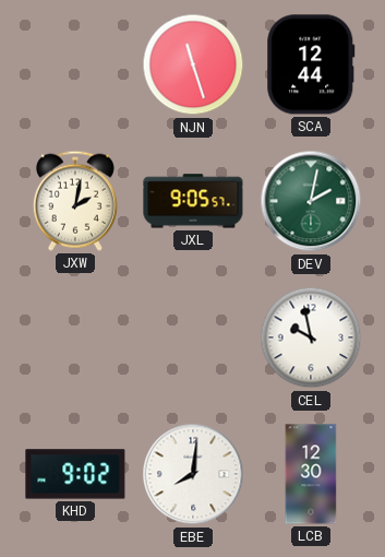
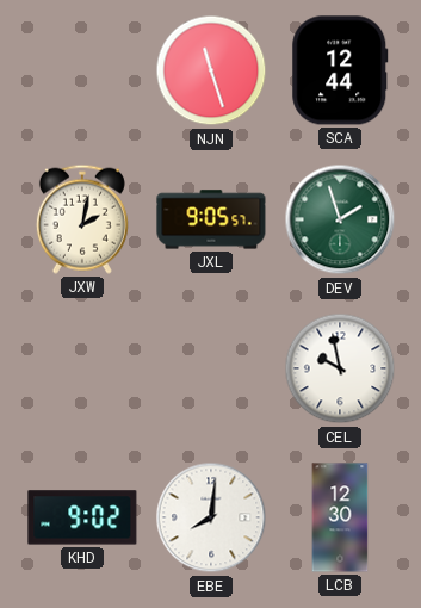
DEV: 2:02 -> 1:57 (340, 219)
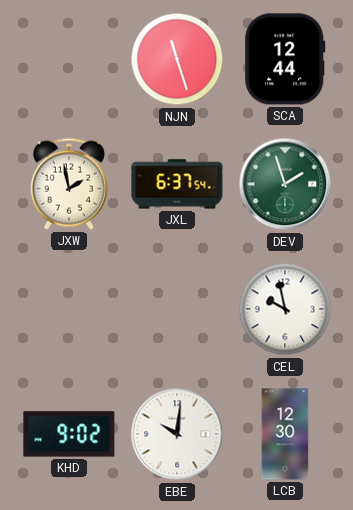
JXW: 2:02 -> 1:58 (69, 184)
JXL: 9:05 -> 6:37 (177, 184)
EBE: 8:01 -> 10:01 (177, 434)
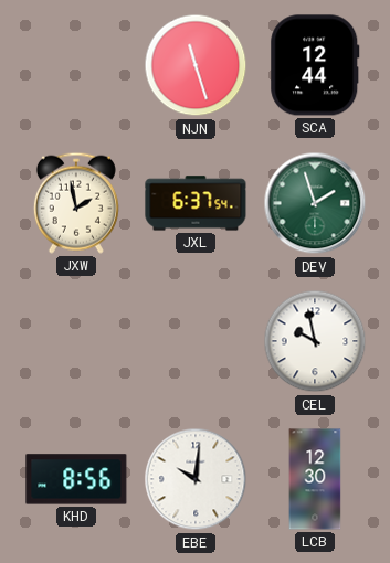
KHD: 9:02 -> 8:56 (76, 479)
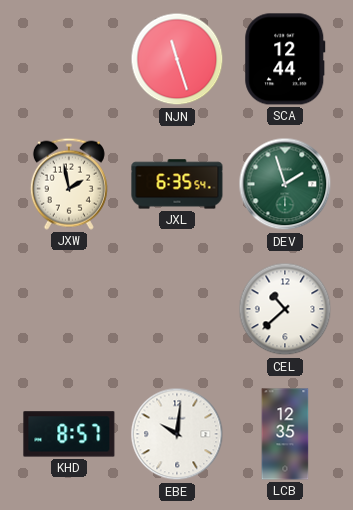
JXL: 6:37 -> 6:35 (177, 184)
CEL: 9:58 -> 10:38 (285, 309)
KHD: 8:56 -> 8:57 (69, 434)
LCB: 12:30 -> 12:35 (285, 434)
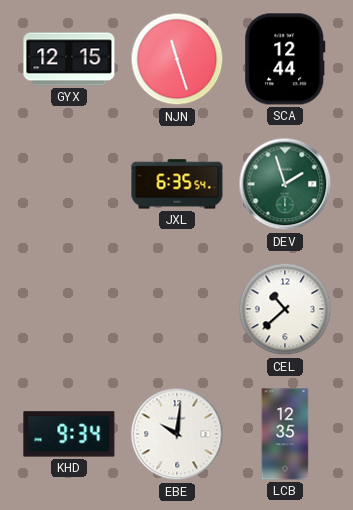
GYX: none -> 12:15 (69, 59)
JXW: 1:58 -> none (69, 184)
KHD: 8:57 -> 9:34 (69, 434)
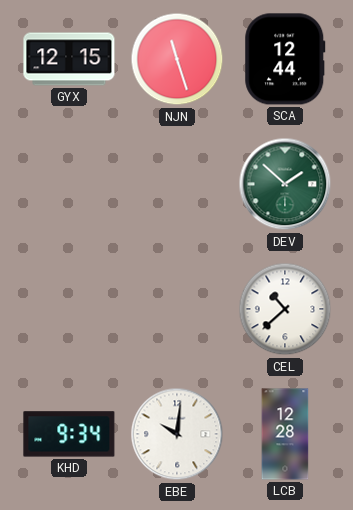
JXL: 6:35 -> none (177, 184)
DEV: 1:57 -> 1:52 (285, 184)
LCB: 12:35 -> 12:28 (285, 434)
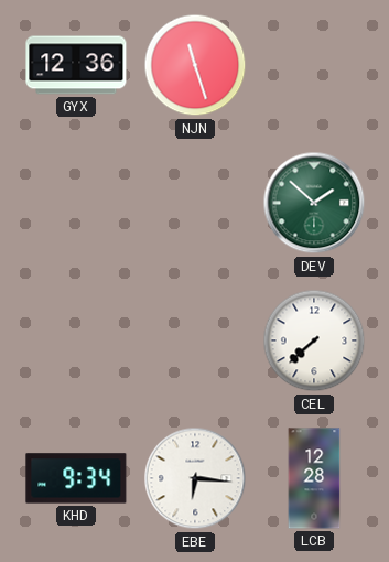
GYX: 12:15 -> 12:36 (76, 65)
SCA: 12:44 -> none (285, 59)
CEL: 10:38 -> 7:38 (314, 341)
EBE: 10:01 -> 6:16 (195, 478)
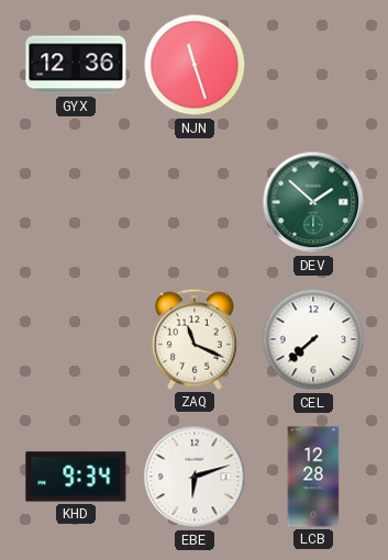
ZAQ: none -> 11:19 (195, 339)
EBE: 6:16 -> 6:12 (195, 477)
